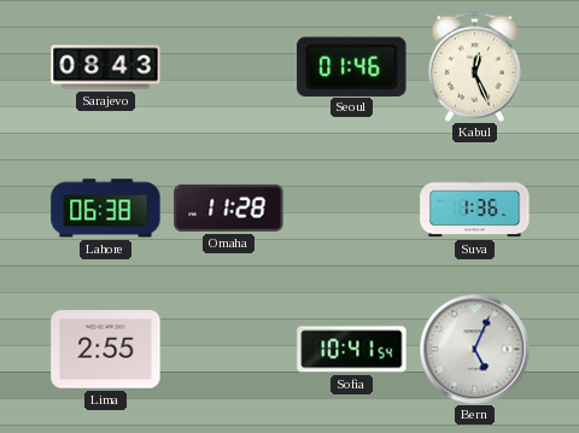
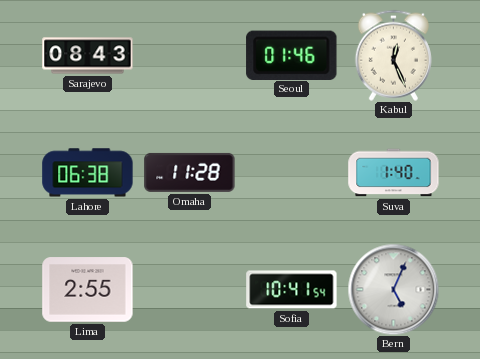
Suva: 1:36 -> 1:40 (394, 173)
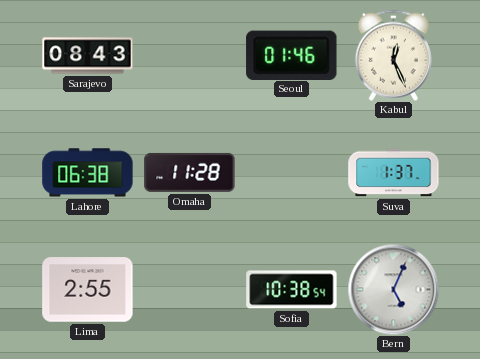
Suva: 1:40 -> 1:37 (394, 173)
Sofia: 10:41 -> 10:38 (292, 290)
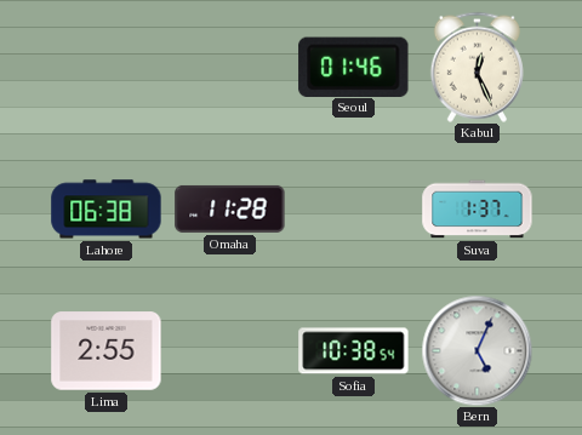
Sarajevo: 08:43 -> none (88, 56)
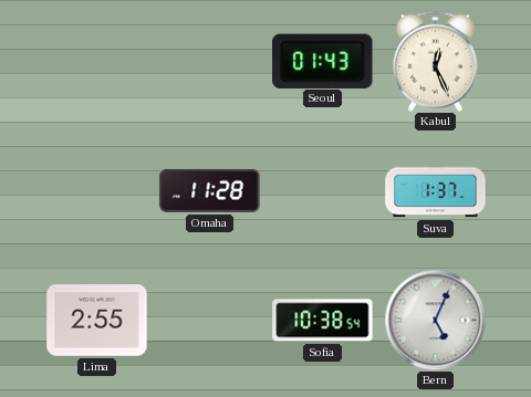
Seoul: 01:46 -> 01:43 (323, 61)
Lahore: 06:38 -> none (107, 210)
